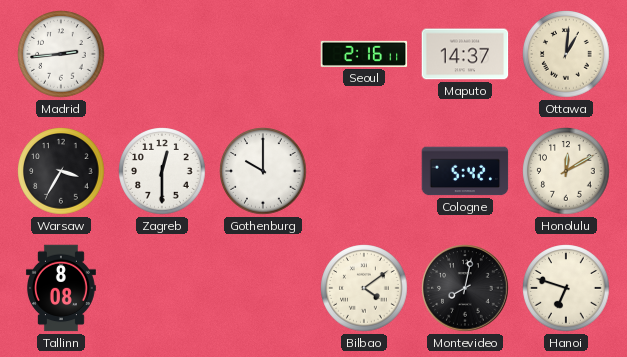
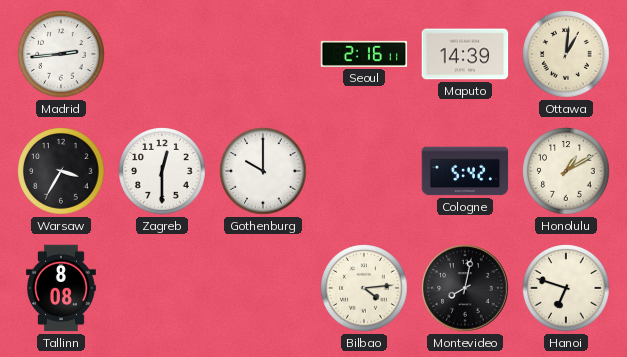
Maputo: 14:37 -> 14:39 (465, 54)
Honolulu: 12:10 -> 1:10 (566, 171)
Bilbao: 4:09 -> 4:14 (364, 288)
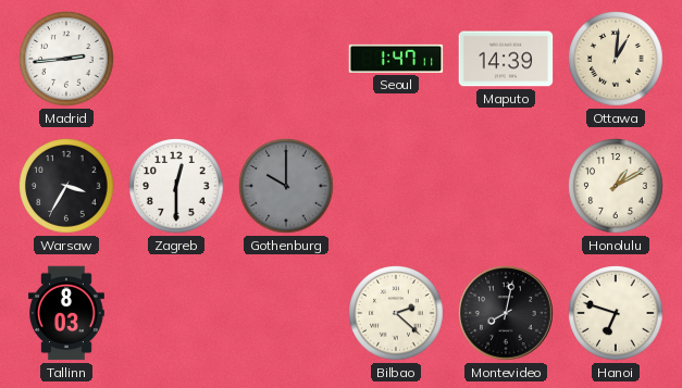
Seoul: 2:16 -> 1:47 (396, 59)
Gothenburg dial: white -> grey (286, 186)
Cologne: 5:42 -> none (465, 171)
Tallinn: 8:08 -> 8:03 (66, 313)
Bilbao: 4:14 -> 2:22 (396, 313)
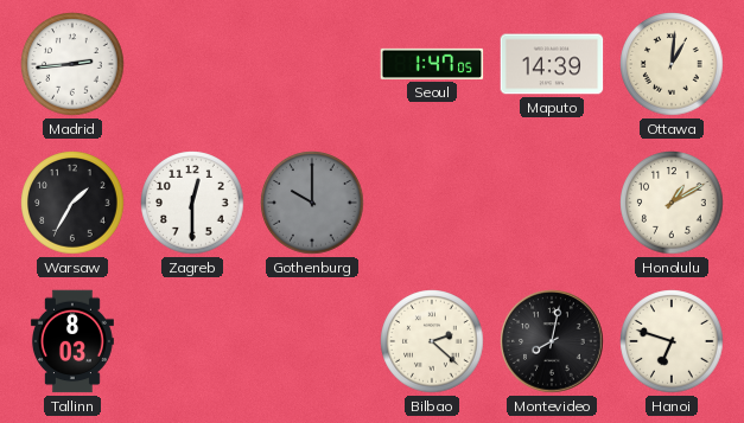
Seoul: 1:47:11 -> 1:47:05 (432, 64)
Warsaw: 3:35 -> 1:35 (72, 203)
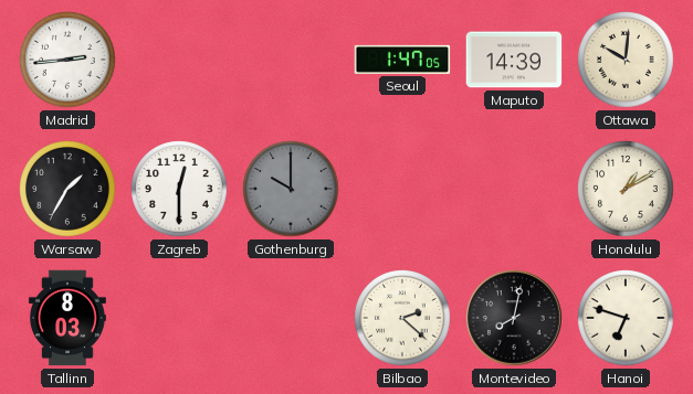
Ottawa: 1:01 -> 10:01 (626, 60)
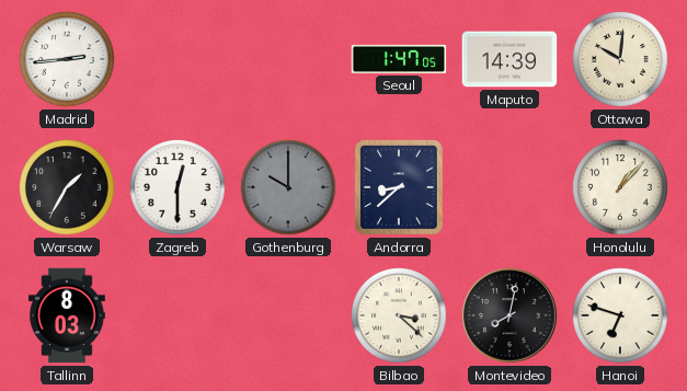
Andorra: none -> 8:38 (399, 187)
Honolulu: 1:10 -> 1:07 (620, 187)
Bilbao: 2:22 -> 3:22 (399, 315)
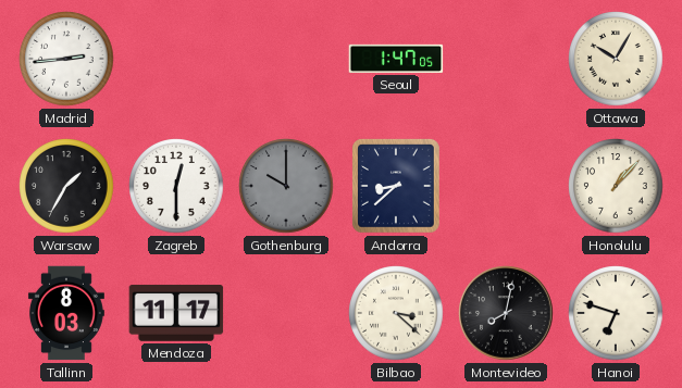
Maputo: 14:39 -> none (509, 59)
Ottawa: 10:01 -> 10:05 (616, 59)
Mendoza: none -> 11:17 (176, 313)
